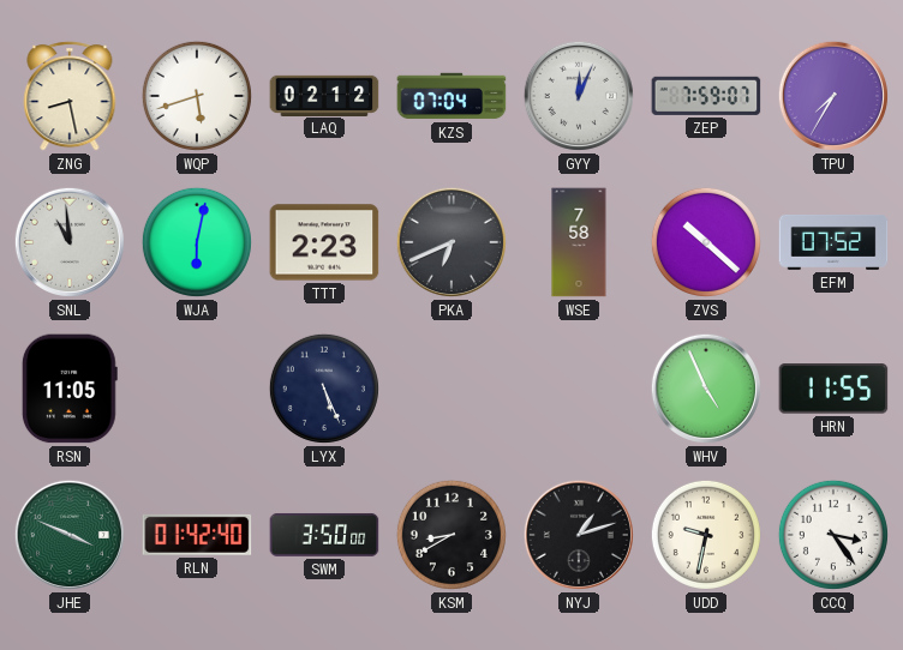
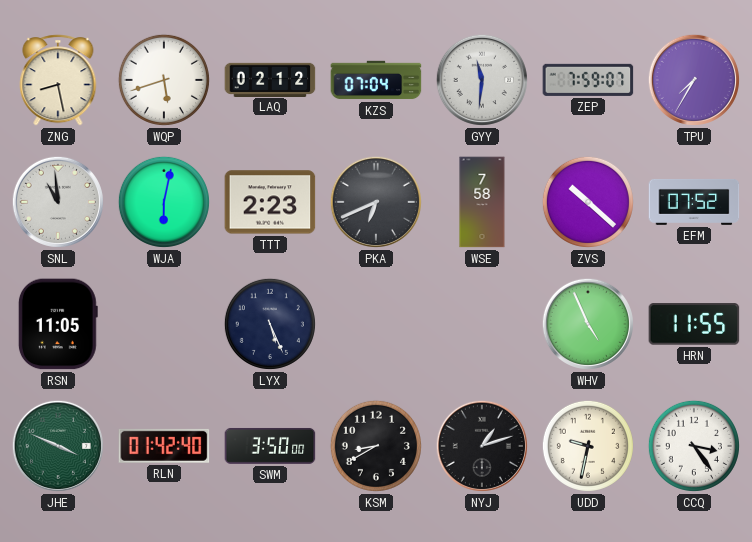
GYY: 12:04 -> 11:31 (482, 80)
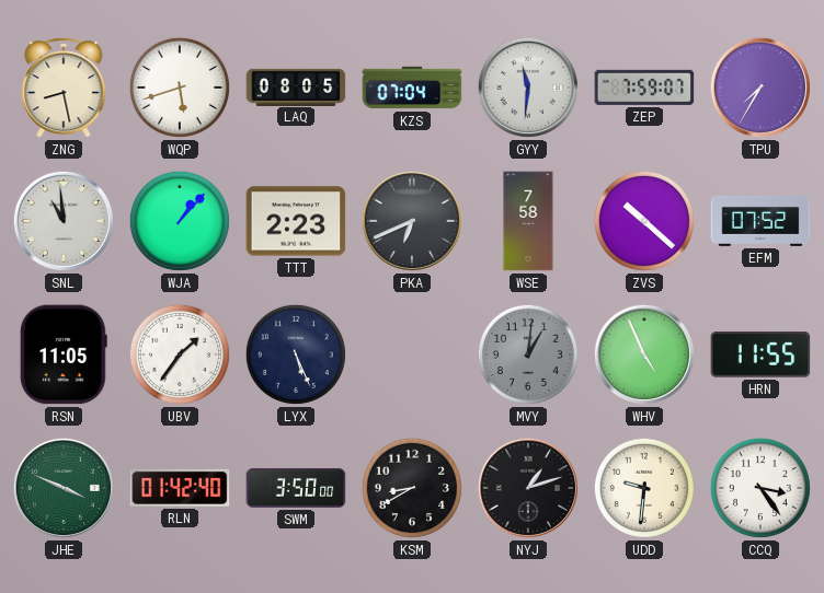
LAQ: 02:12 -> 08:05 (296, 86)
WJA: 6:02 -> 1:07 (180, 221)
UBV: none -> 1:36 (180, 354)
MVY: none -> 1:01 (528, 354)
UDD: 9:32 -> 9:31 (644, 488)
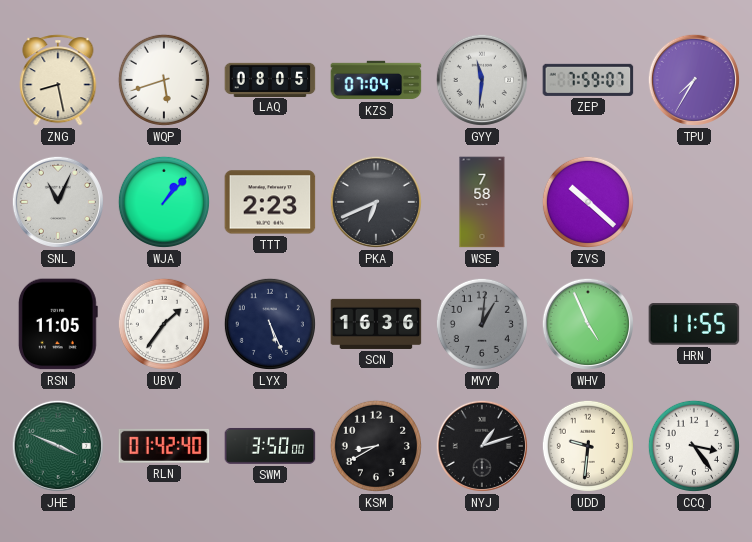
SNL: 10:59 -> 11:04 (58, 202)
EFM: 07:52 -> none (760, 221)
SCN: none -> 16:36 (376, 324)
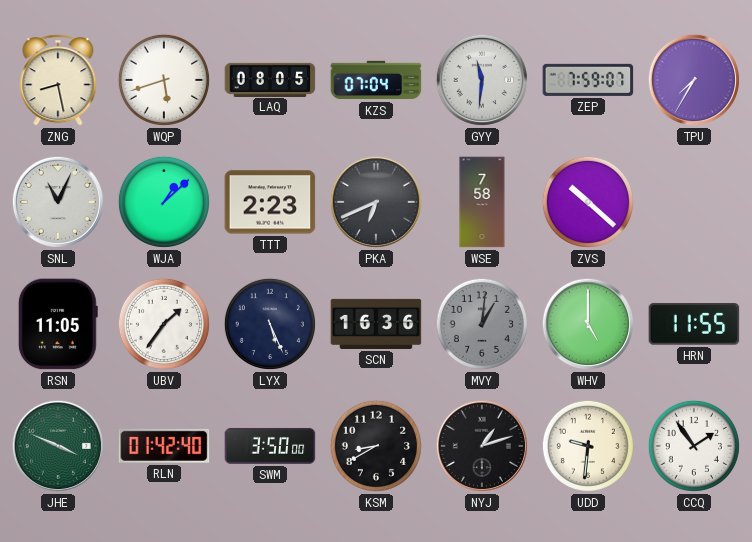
WJA: 1:07 -> 1:08 (164, 202)
WHV: 4:56 -> 5:00 (588, 324)
CCQ: 3:24 -> 1:54 (694, 446)
